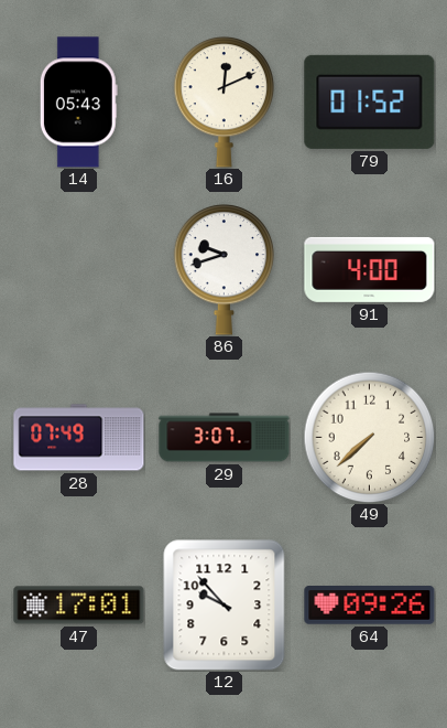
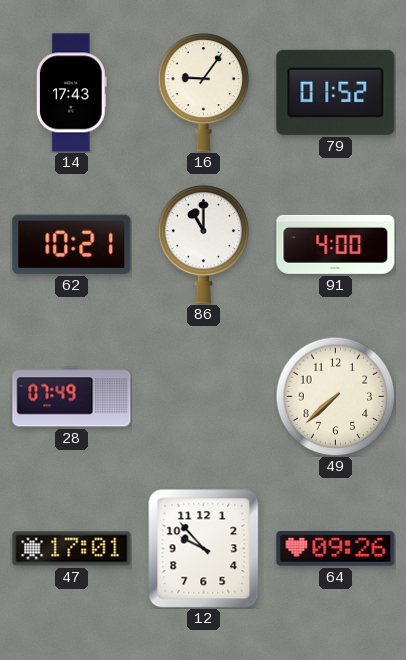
14: 05:43 -> 17:43 (71, 93)
16: 12:11 -> 9:06 (204, 93)
62: none -> 10:21 (72, 244)
86: 9:42 -> 11:00 (204, 245)
29: 3:07 -> none (225, 438)
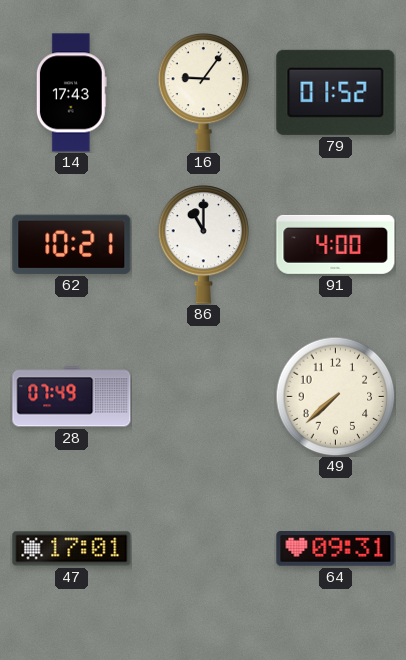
12: 9:53 -> none (204, 548)
64: 09:26 -> 09:31 (336, 549)
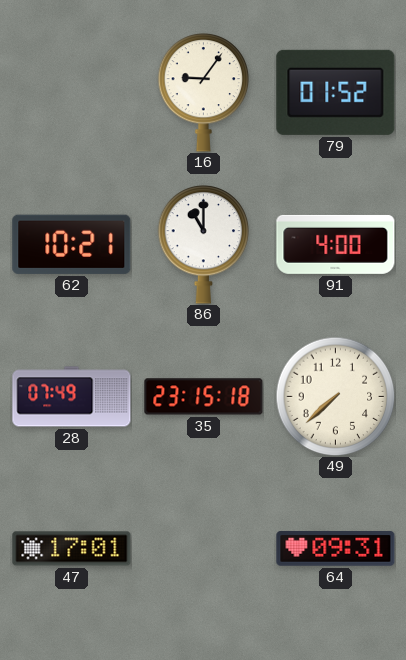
14: 17:43 -> none (71, 93)
35: none -> 23:15 (204, 397)
